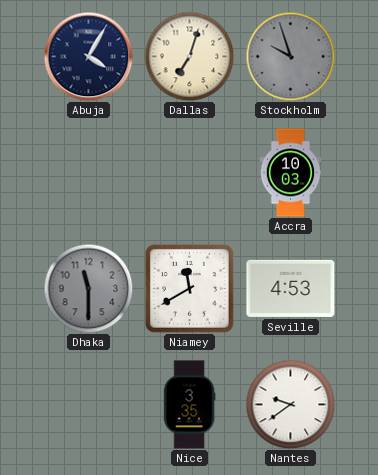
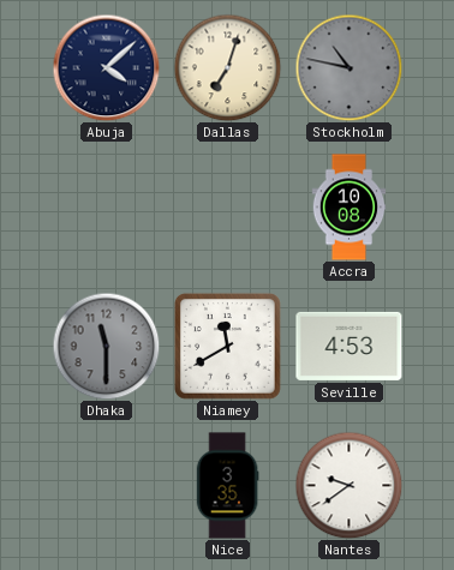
Abuja: 4:05 -> 4:08 (106, 67)
Stockholm: 9:57 -> 10:47 (348, 67)
Accra: 10:03 -> 10:08 (350, 208)
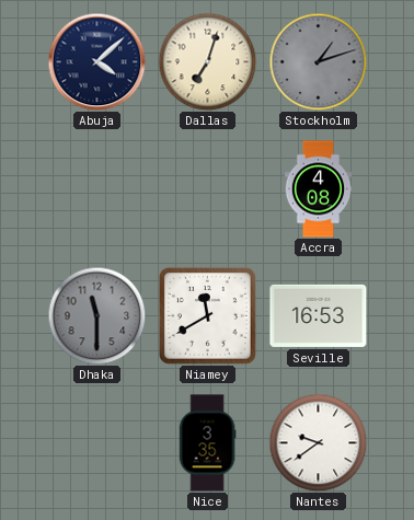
Stockholm: 10:47 -> 1:12 (318, 61)
Accra: 10:08 -> 4:08 (319, 189)
Seville: 4:53 -> 16:53 (319, 315)
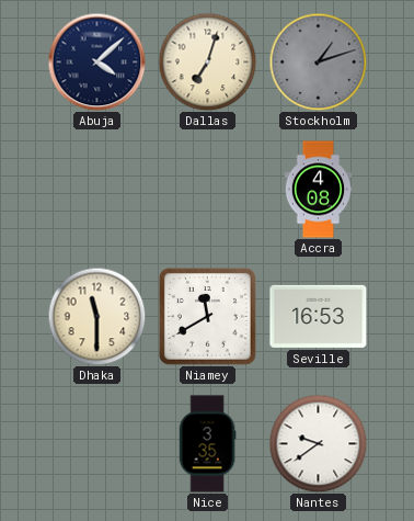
Dhaka dial: grey -> cream (96, 316)
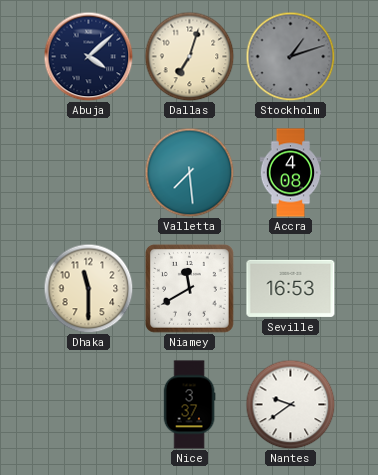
Valletta: none -> 7:29 (189, 172)
Nice: 3:35 -> 3:37 (189, 405)
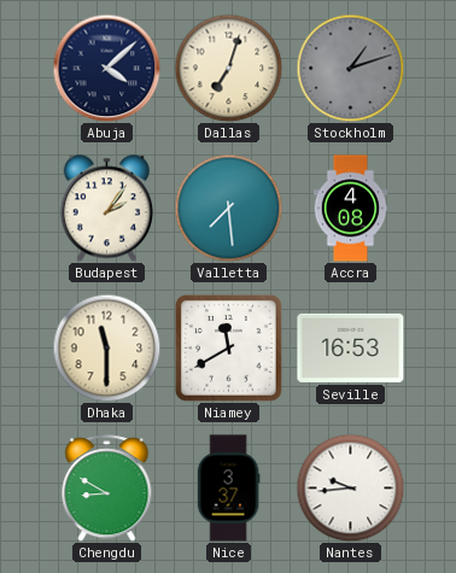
Budapest: none -> 2:06 (106, 209)
Chengdu: none -> 8:50 (107, 489)
Nantes: 9:39 -> 9:44 (350, 487)
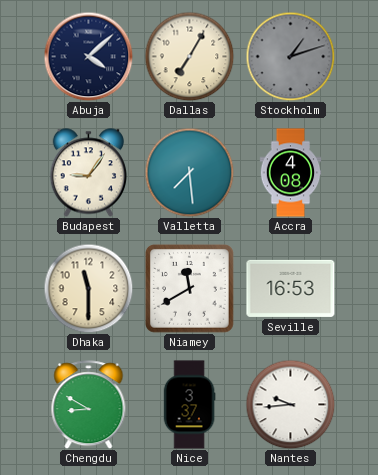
Dallas: 7:03 -> 7:05 (189, 56)
Budapest: 2:06 -> 9:06 (88, 173)
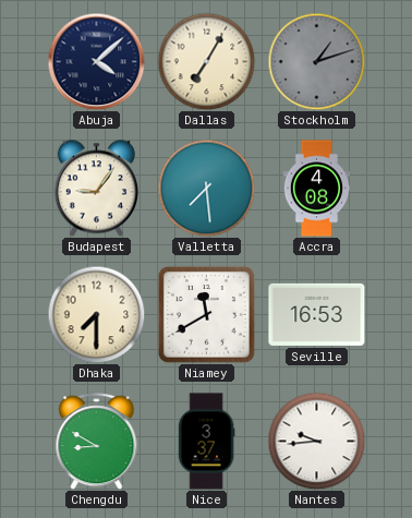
Dhaka: 11:30 -> 7:30 (96, 314)
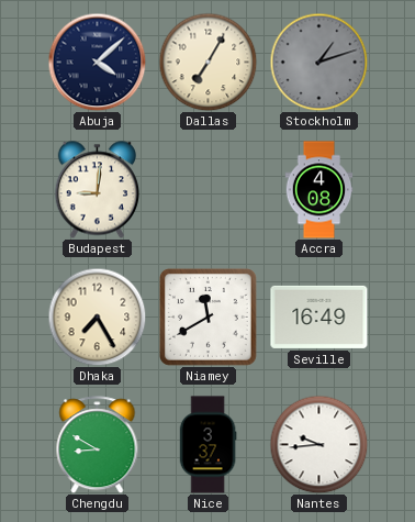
Budapest: 9:06 -> 9:01 (97, 190)
Valletta: 7:29 -> none (206, 188)
Dhaka: 7:30 -> 7:25 (97, 316)
Seville: 16:53 -> 16:49 (319, 316)
